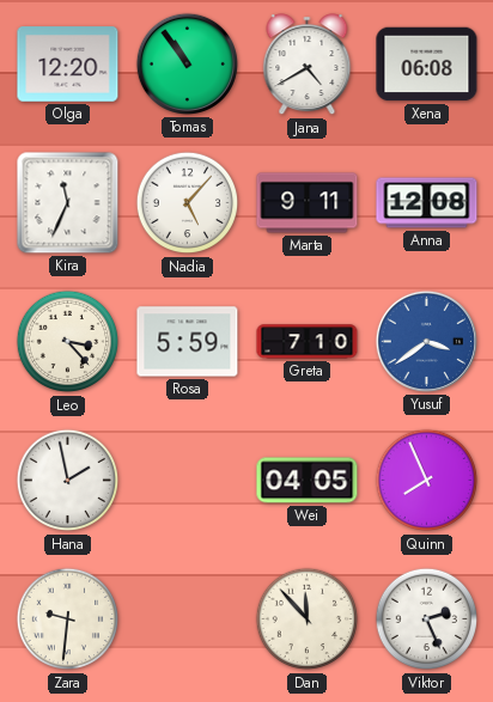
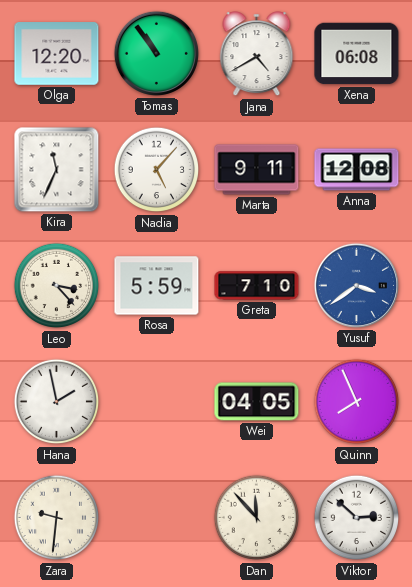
Viktor: 2:26 -> 2:52 (357, 518)
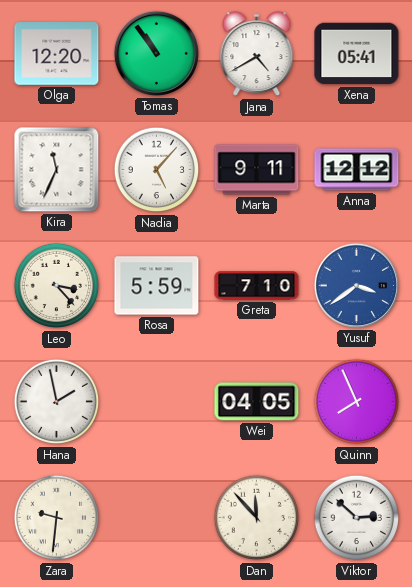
Xena: 06:08 -> 05:41 (357, 54)
Anna: 12:08 -> 12:12 (357, 170)
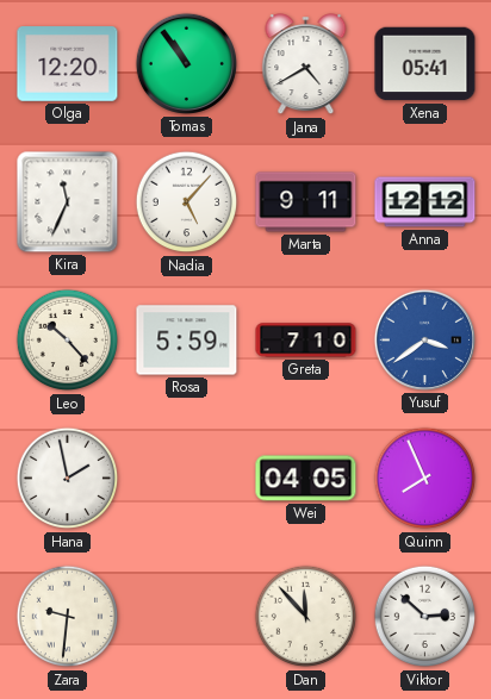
Leo: 3:23 -> 10:23 (68, 341)
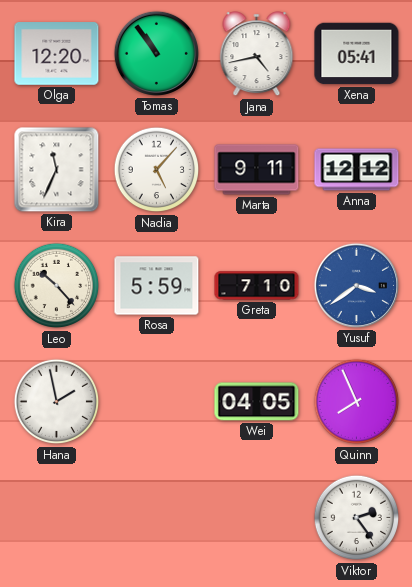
Jana: 4:40 -> 4:43 (257, 54)
Zara: 9:31 -> none (68, 617)
Dan: 11:53 -> none (306, 617)
Viktor: 2:52 -> 2:24 (357, 518)
